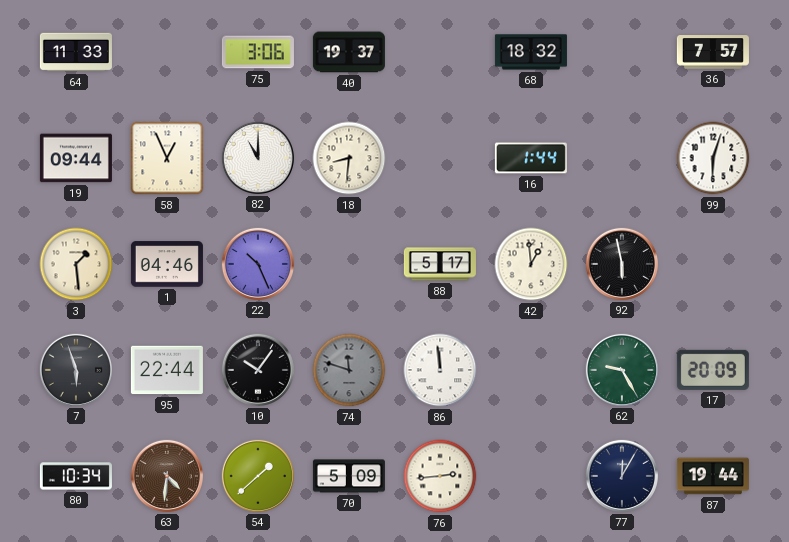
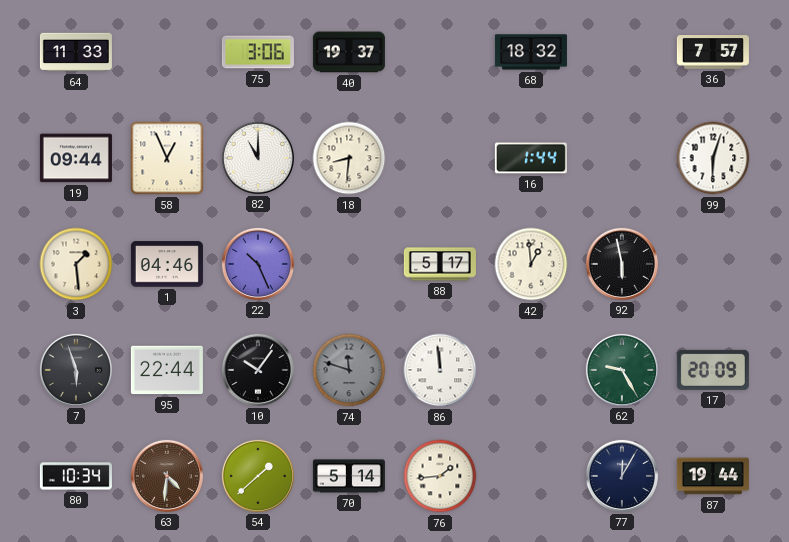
70: 5:09 -> 5:14 (349, 476)
76: 2:44 -> 1:44 (440, 476)
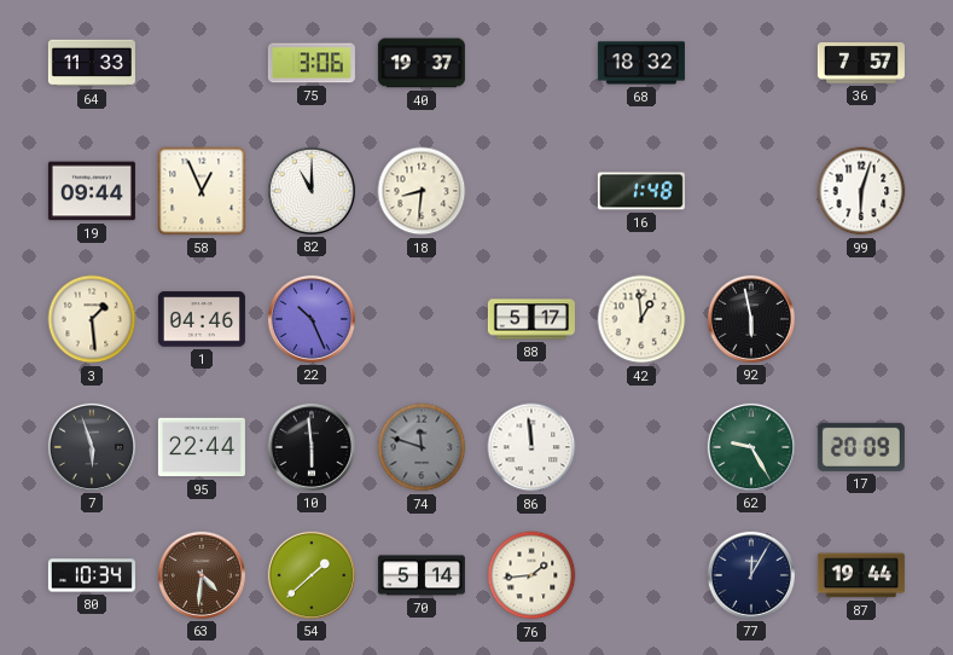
16: 1:44 -> 1:48 (641, 191)
10: 10:06 -> 5:59 (312, 447)
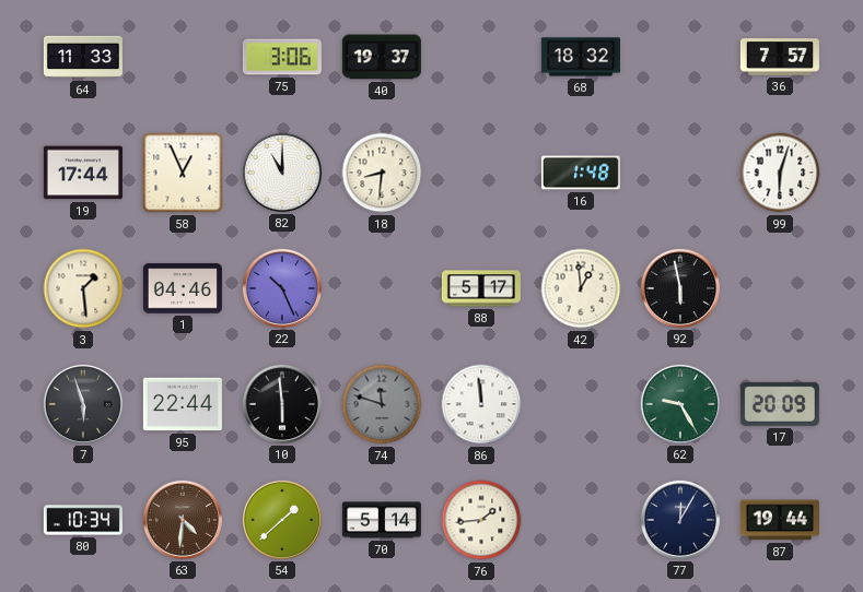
19: 09:44 -> 17:44 (83, 173)
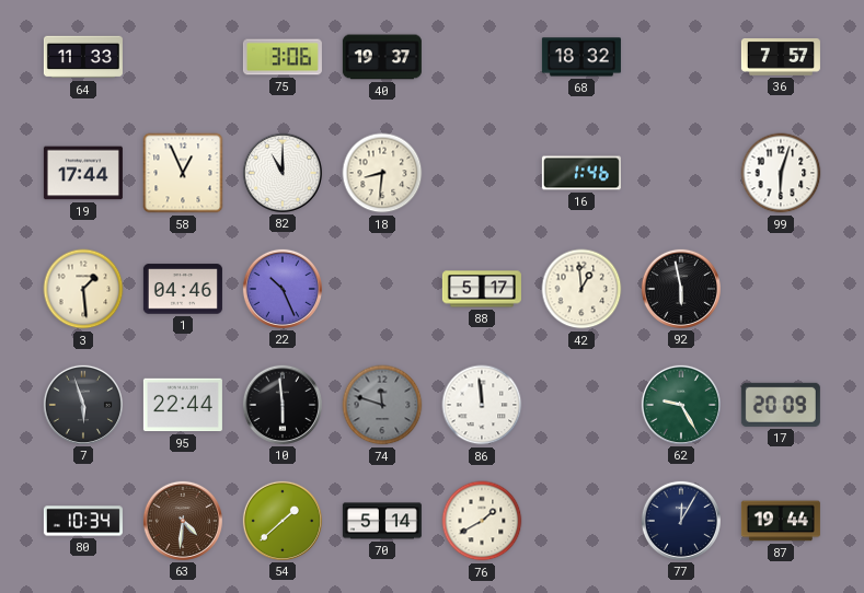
16: 1:48 -> 1:46 (581, 173)
76: 1:44 -> 1:40 (482, 521)
